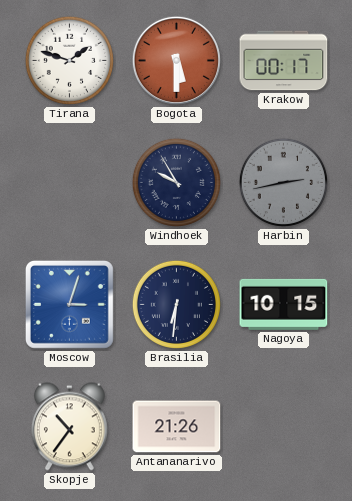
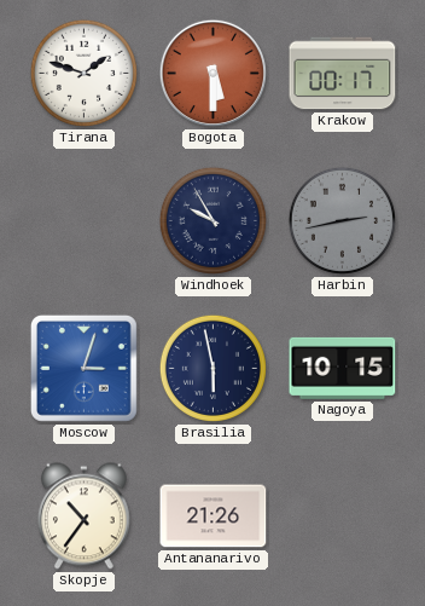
Brasilia: 6:31 -> 5:58 (212, 368)
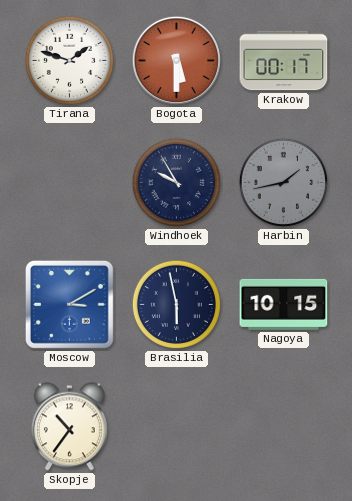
Harbin: 2:43 -> 1:43 (283, 182)
Moscow: 3:03 -> 3:10 (69, 304)
Antananarivo: 21:26 -> none (214, 516)
